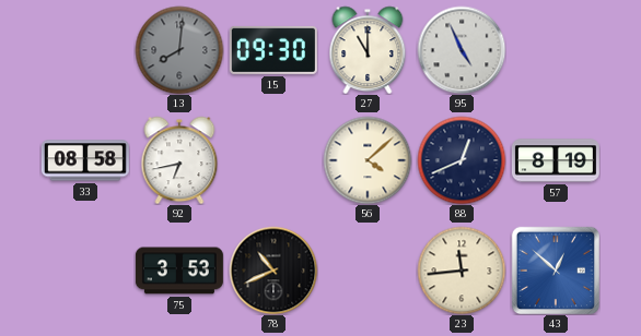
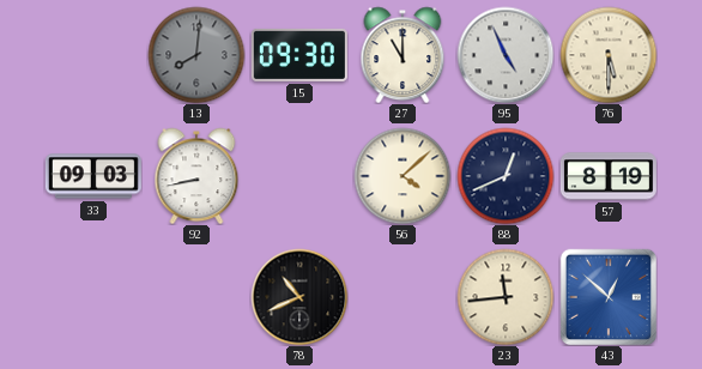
76: none -> 5:30 (609, 55)
33: 08:58 -> 09:03 (93, 176)
92: 6:43 -> 8:43 (196, 176)
75: 3:53 -> none (179, 271)
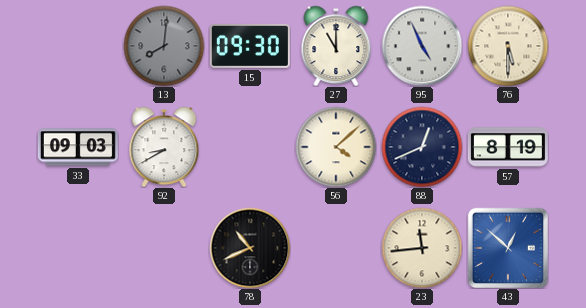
92: 8:43 -> 8:40 (164, 147)
